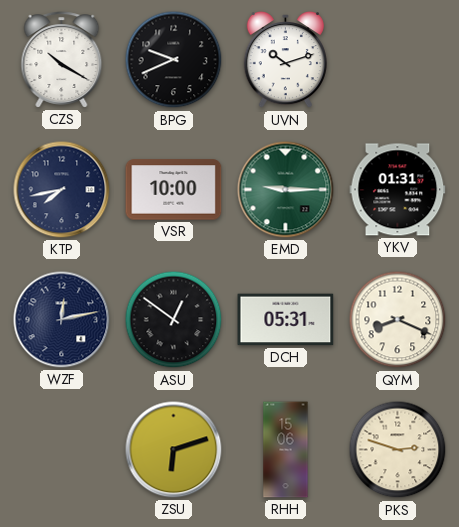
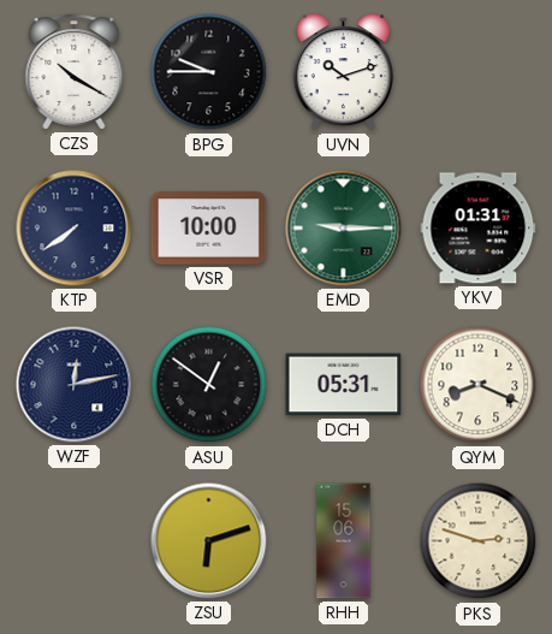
BPG: 9:41 -> 9:45 (209, 72)
KTP: 7:43 -> 7:39 (75, 229)
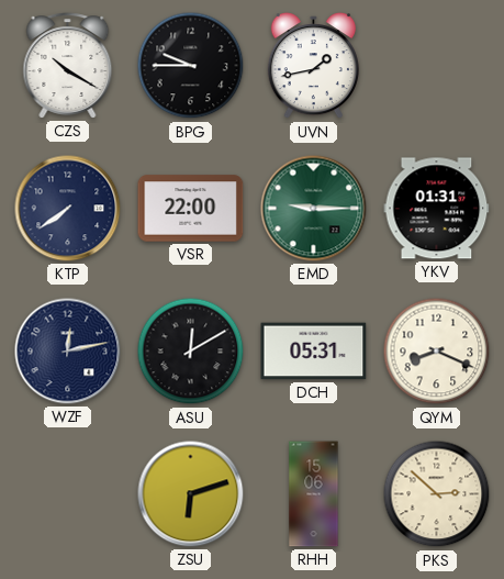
UVN: 10:12 -> 1:43 (313, 67)
VSR: 10:00 -> 22:00 (191, 209)
ASU: 12:51 -> 12:10 (191, 352)
PKS: 2:48 -> 2:52 (437, 494)
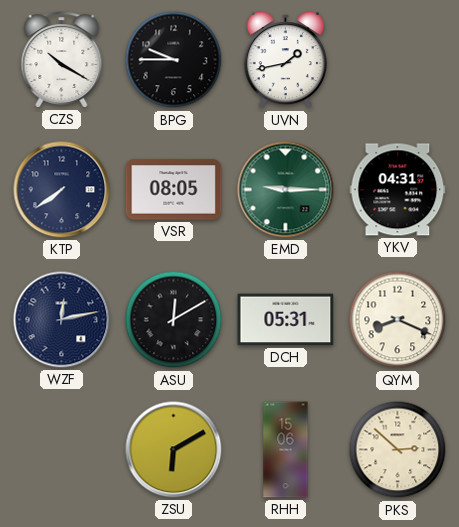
VSR: 22:00 -> 08:05 (174, 190)
YKV: 01:31 -> 04:31 (398, 190)
ZSU: 6:12 -> 6:10 (174, 450)
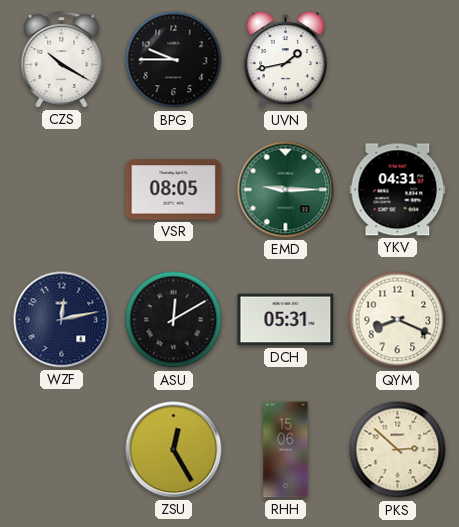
KTP: 7:39 -> none (62, 190)
ZSU: 6:10 -> 12:25 (174, 450)
